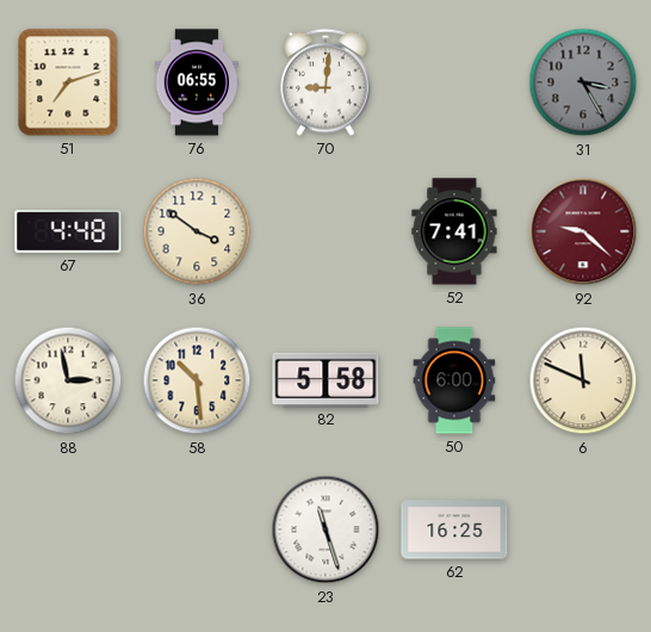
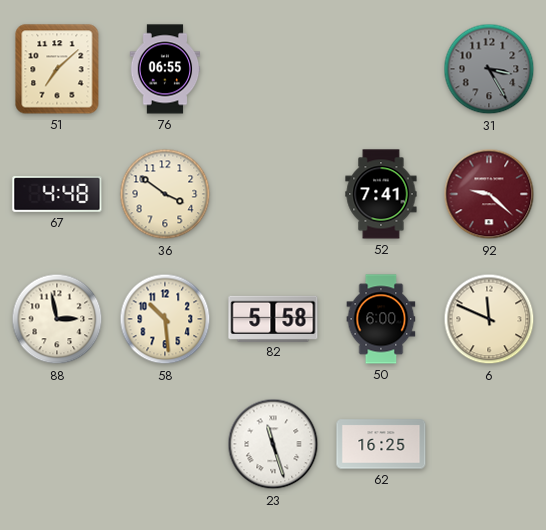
51: 7:12 -> 7:08 (57, 69)
70: 9:01 -> none (325, 82)
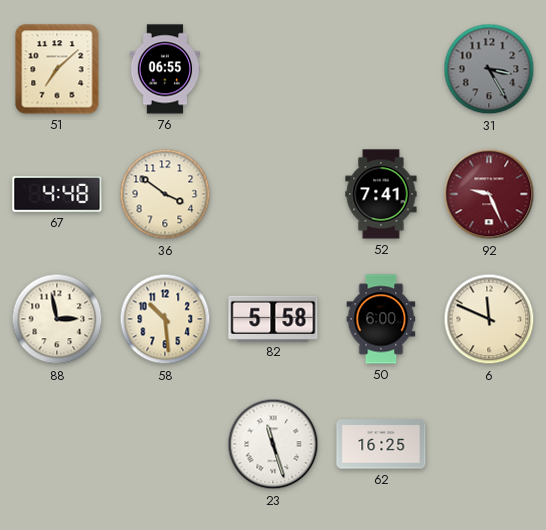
92: 9:22 -> 9:26 (489, 194)
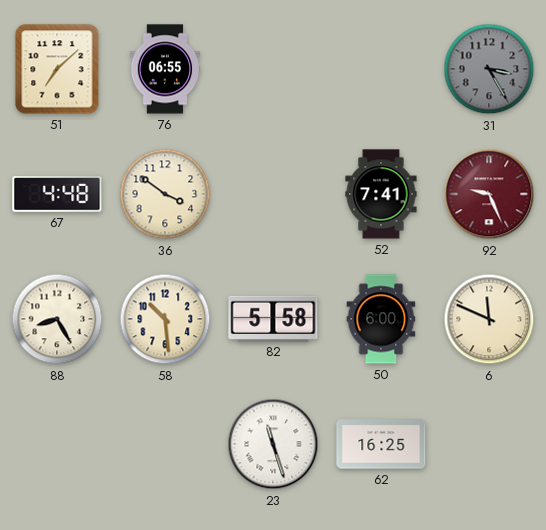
88: 2:58 -> 8:25 (57, 319)
